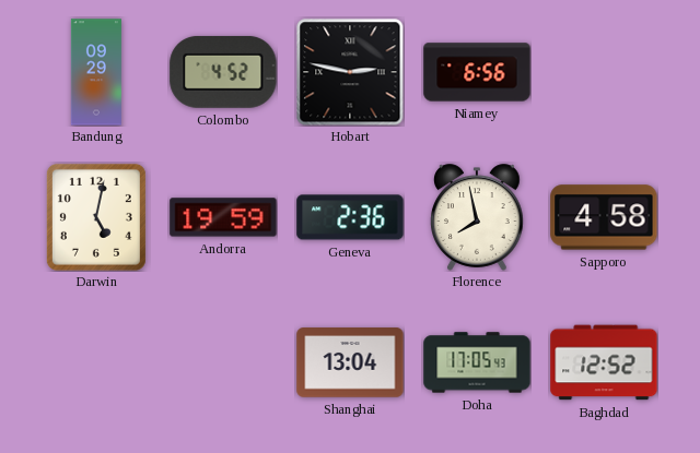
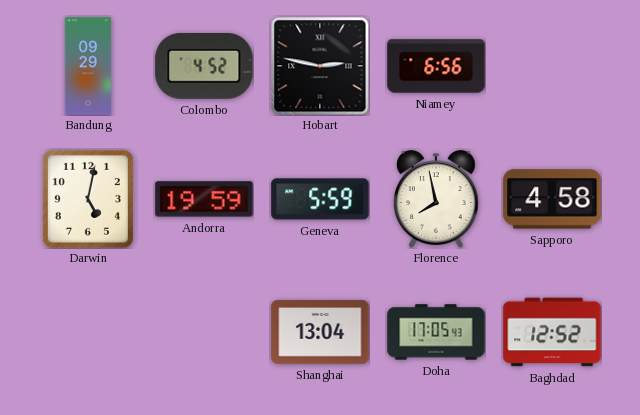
Geneva: 2:36 -> 5:59 (320, 199)
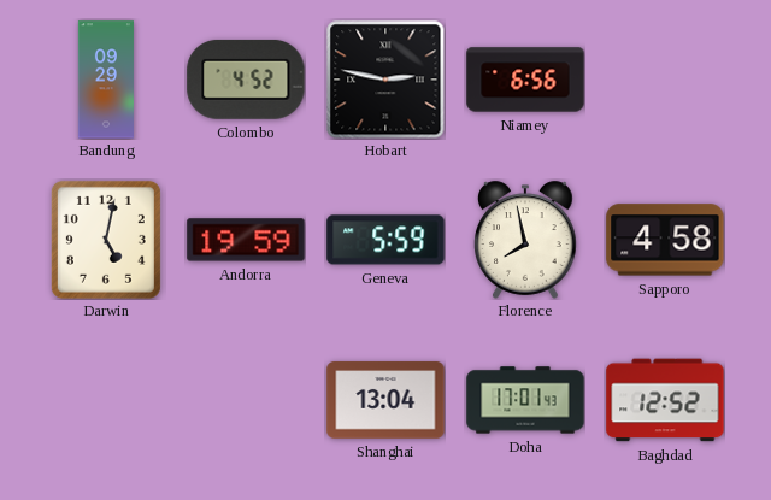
Doha: 17:05 -> 17:01 (525, 400)
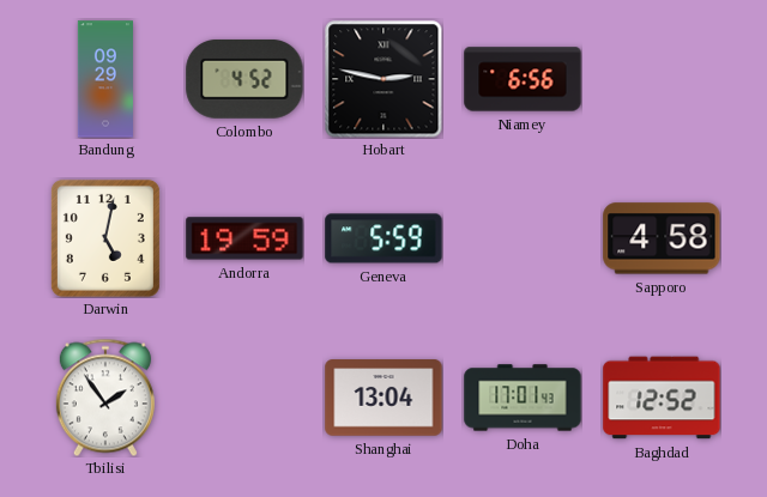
Florence: 7:58 -> none (525, 240)
Tbilisi: none -> 1:54 (105, 398)
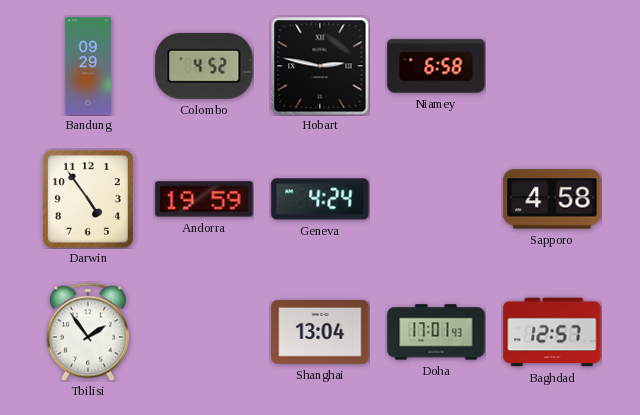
Niamey: 6:56 -> 6:58 (436, 66)
Darwin: 5:02 -> 4:54 (88, 199)
Geneva: 5:59 -> 4:24 (320, 199)
Baghdad: 12:52 -> 12:57 (552, 332)
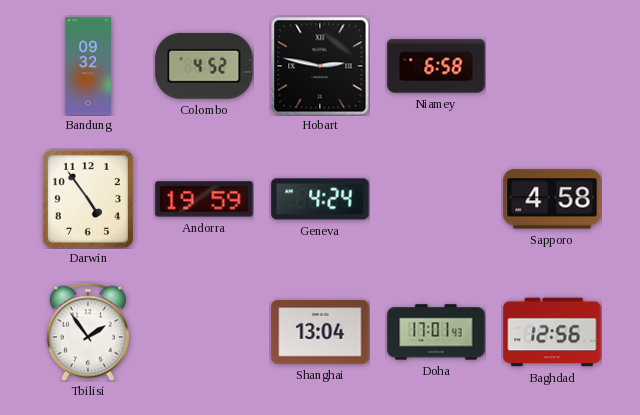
Bandung: 09:29 -> 09:32 (88, 66)
Baghdad: 12:57 -> 12:56 (552, 332)
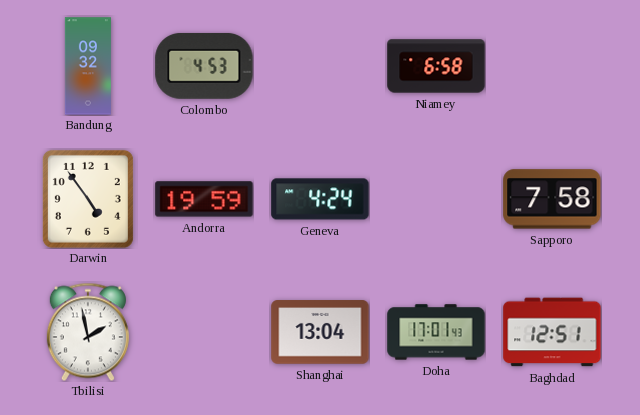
Colombo: 4:52 -> 4:53 (204, 66)
Hobart: 2:47 -> none (320, 66)
Sapporo: 4:58 -> 7:58 (552, 199)
Tbilisi: 1:54 -> 1:58 (88, 332)
Baghdad: 12:56 -> 12:51 (552, 332)
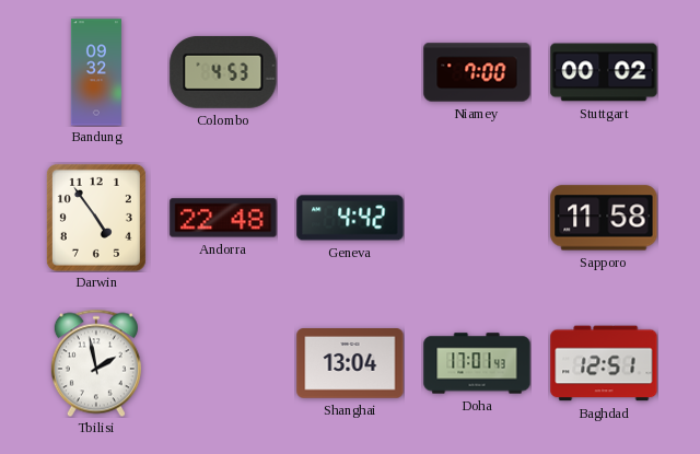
Niamey: 6:58 -> 7:00 (477, 72)
Stuttgart: none -> 00:02 (604, 72)
Andorra: 19:59 -> 22:48 (223, 218)
Geneva: 4:24 -> 4:42 (350, 218)
Sapporo: 7:58 -> 11:58 (604, 218)
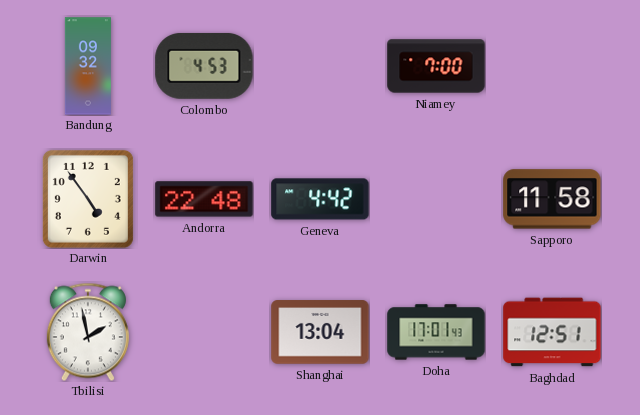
Stuttgart: 00:02 -> none (604, 72)
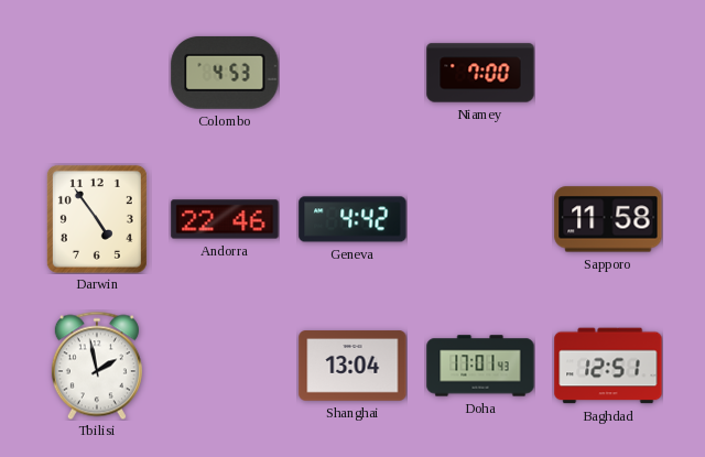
Bandung: 09:32 -> none (88, 66)
Andorra: 22:48 -> 22:46 (225, 219)
